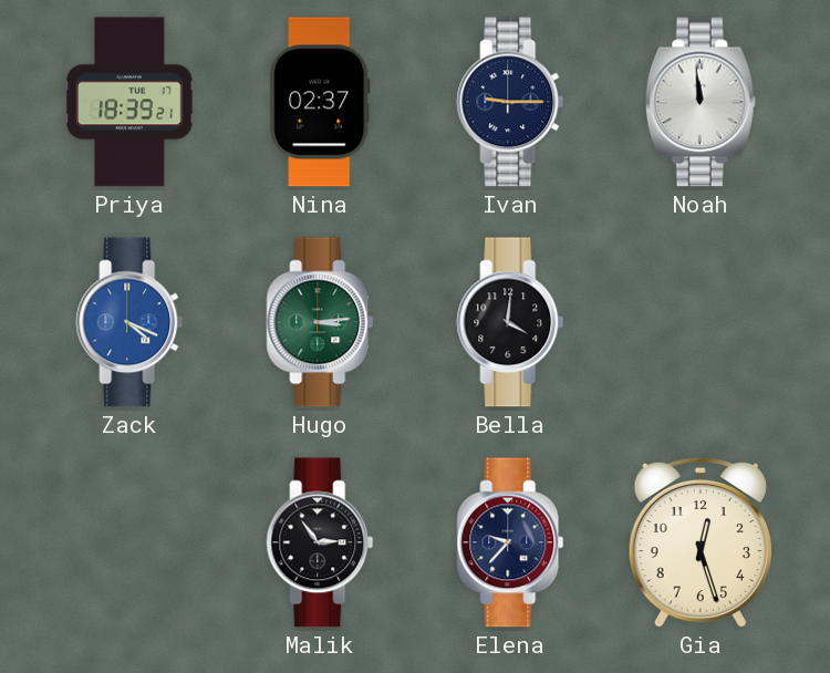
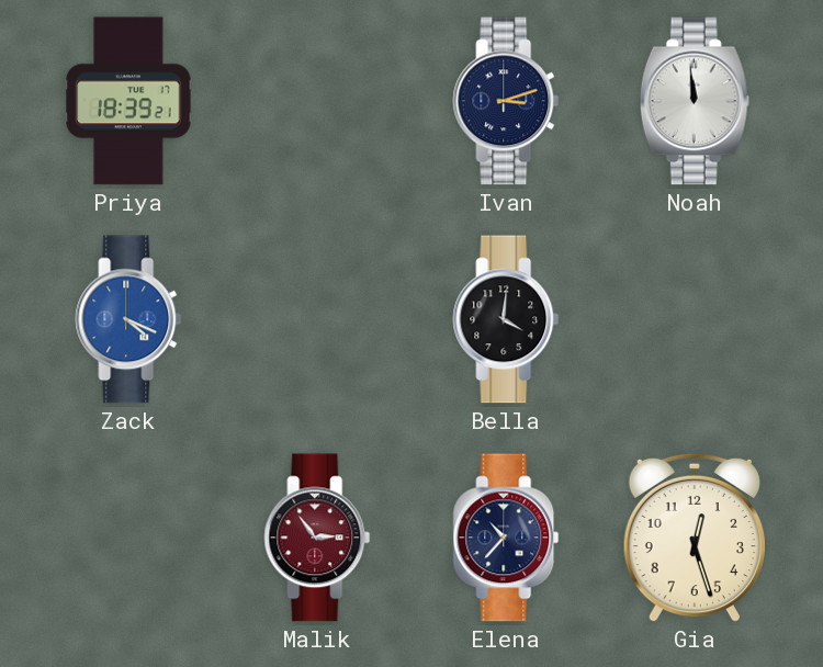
Nina: 02:37 -> none (320, 102)
Ivan: 9:15 -> 3:12 (506, 101)
Hugo: 3:14 -> none (320, 322)
Malik dial: black -> burgundy (317, 538)
Elena: 9:37 -> 10:37 (506, 538)
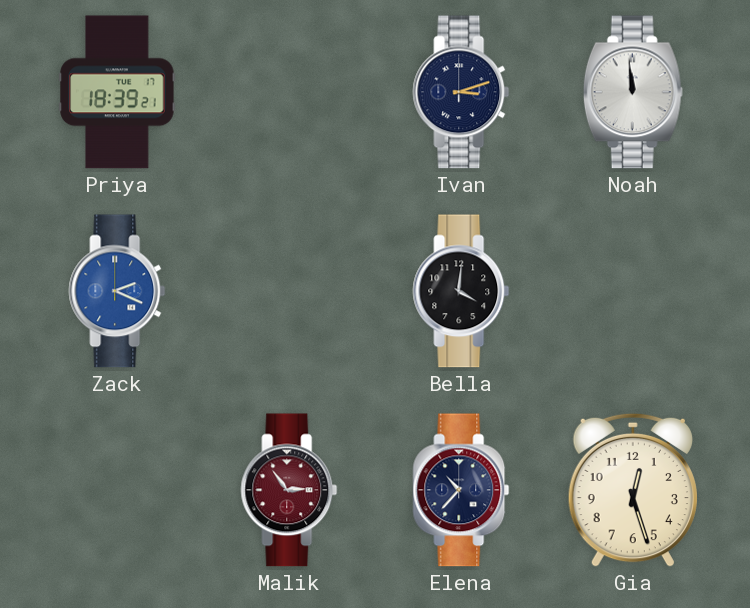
Zack: 4:19 -> 2:19 (117, 291)
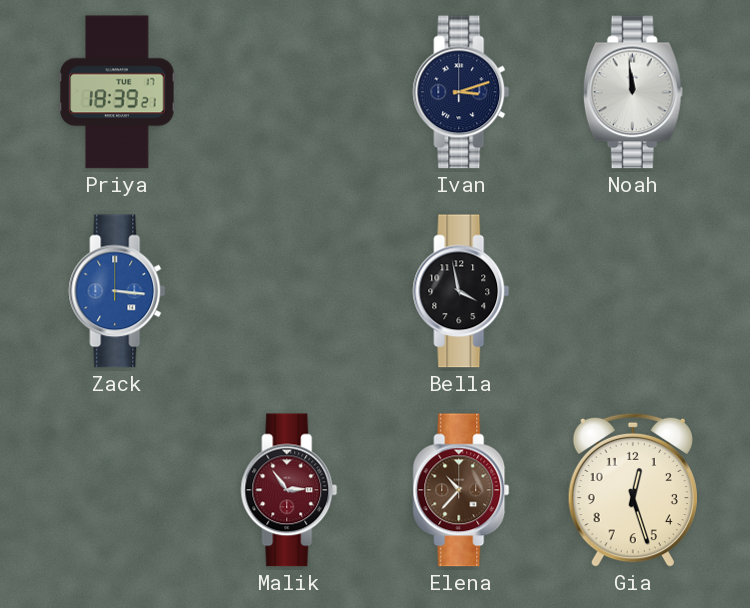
Zack: 2:19 -> 3:16 (117, 291)
Bella: 4:01 -> 3:58 (461, 291)
Elena dial: navy -> brown (461, 490)
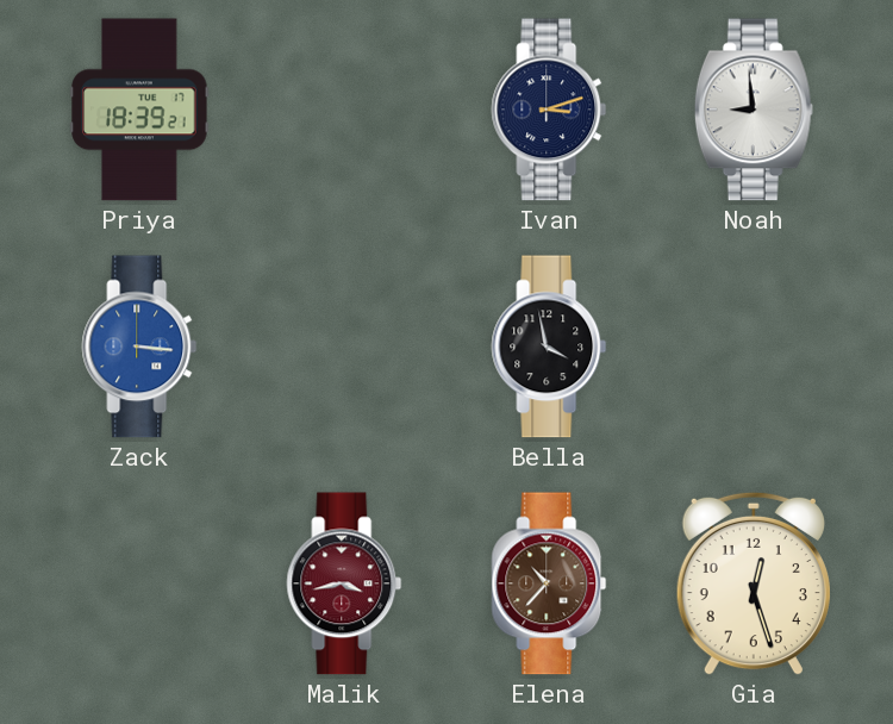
Noah: 11:59 -> 8:59 (754, 110)
Malik: 2:54 -> 3:43 (344, 583)
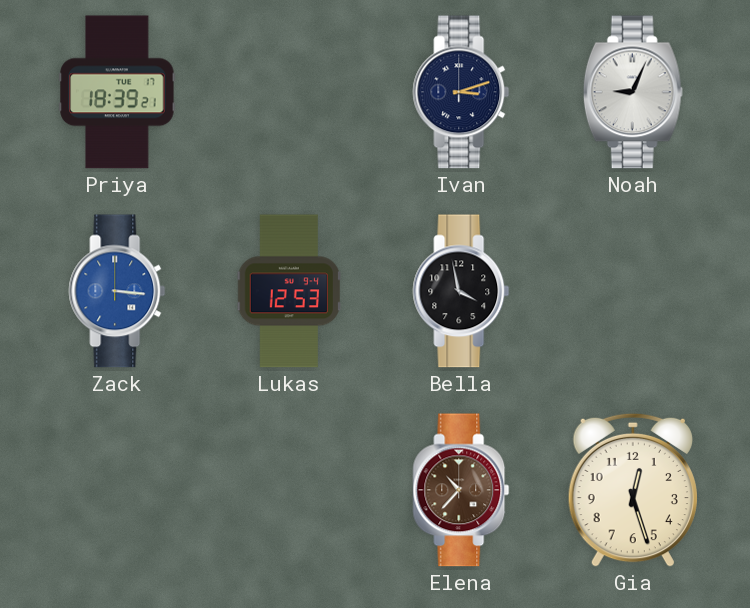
Noah: 8:59 -> 9:04 (633, 92)
Lukas: none -> 12:53 (288, 291)
Malik: 3:43 -> none (344, 583)
